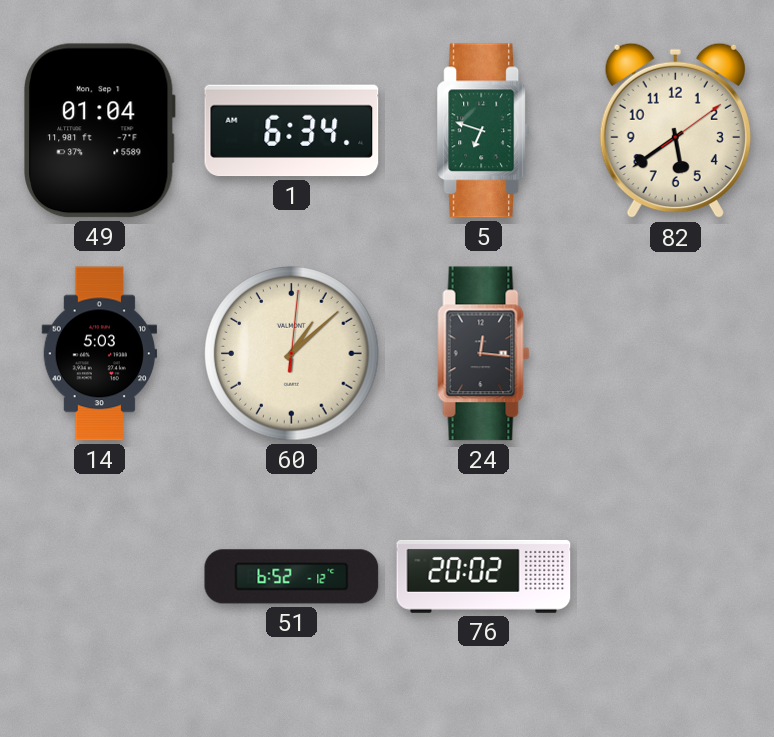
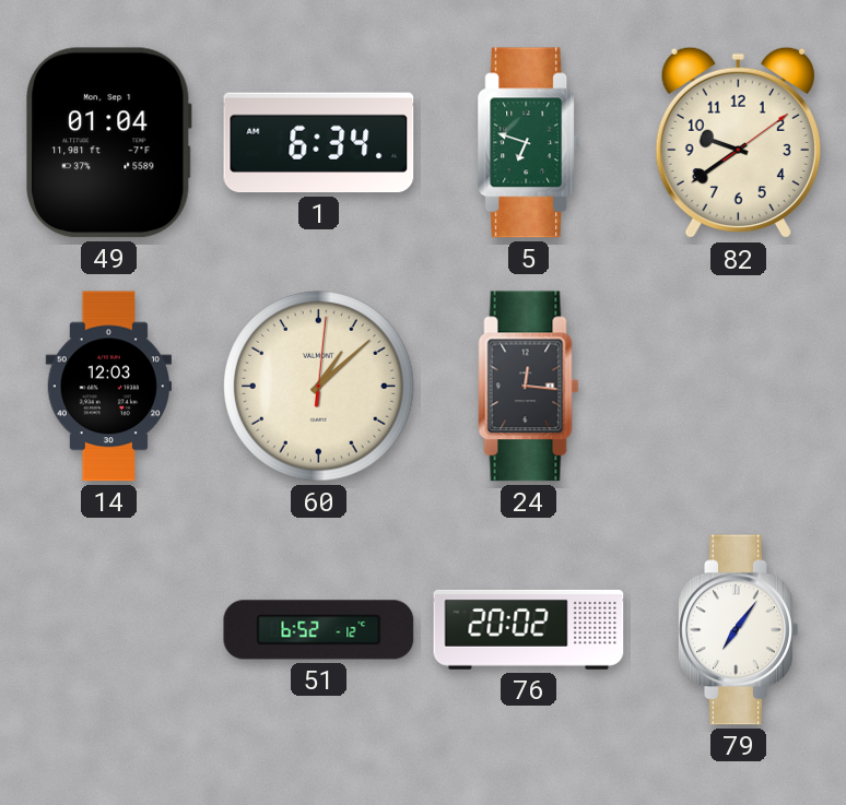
82: 5:39 -> 9:39 (738, 143)
14: 5:03 -> 12:03 (108, 387)
79: none -> 7:06 (739, 630)
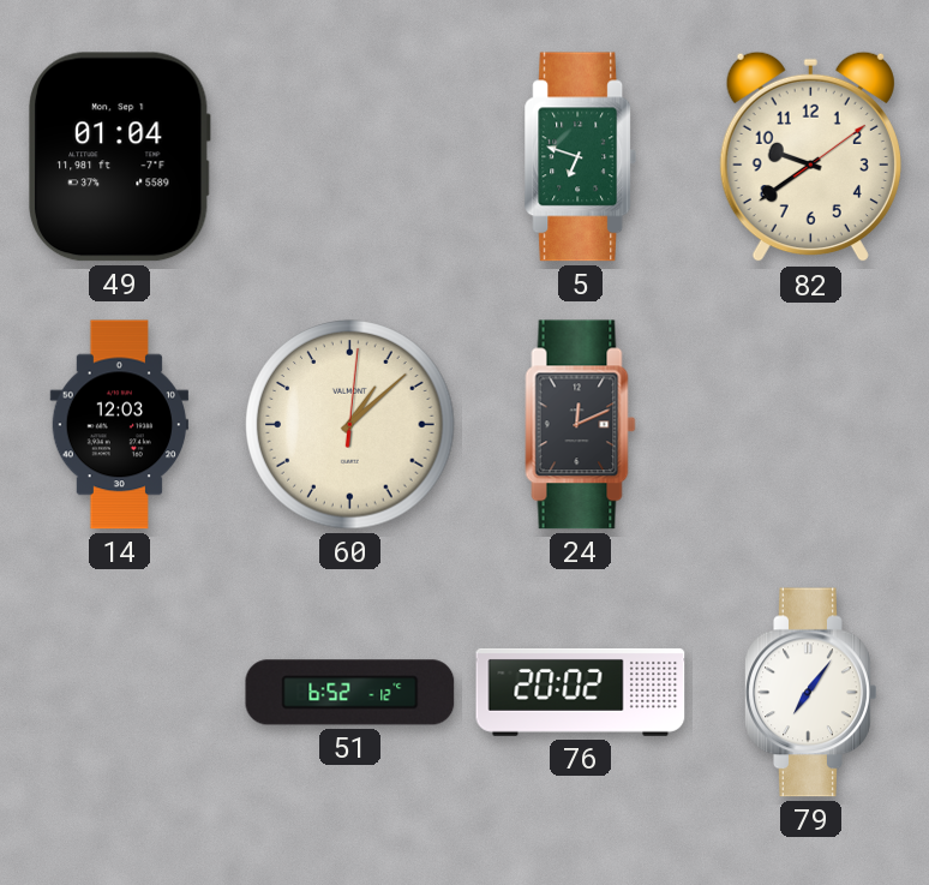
1: 6:34 -> none (319, 143)
24: 12:16 -> 12:11 (581, 425)
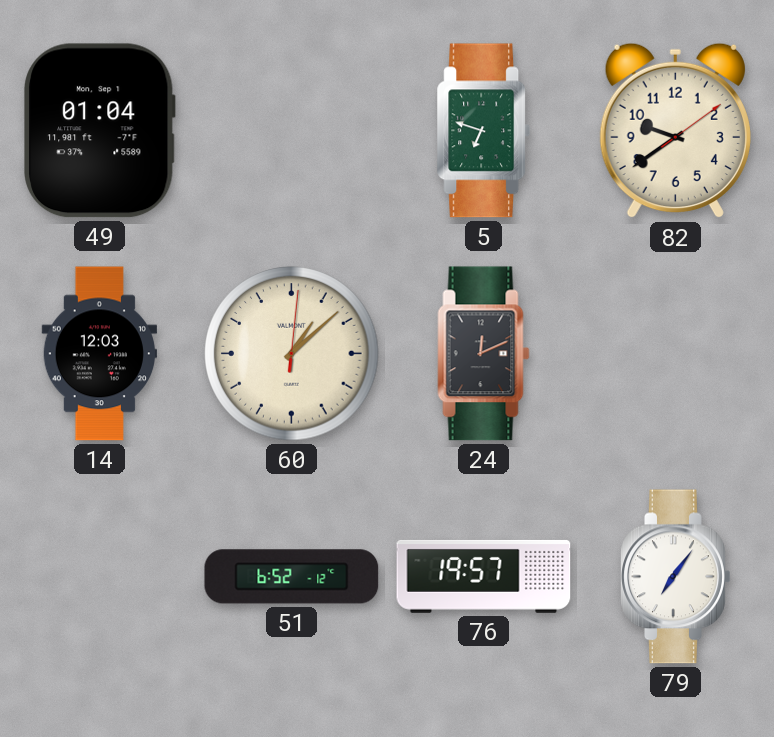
76: 20:02 -> 19:57 (484, 576)
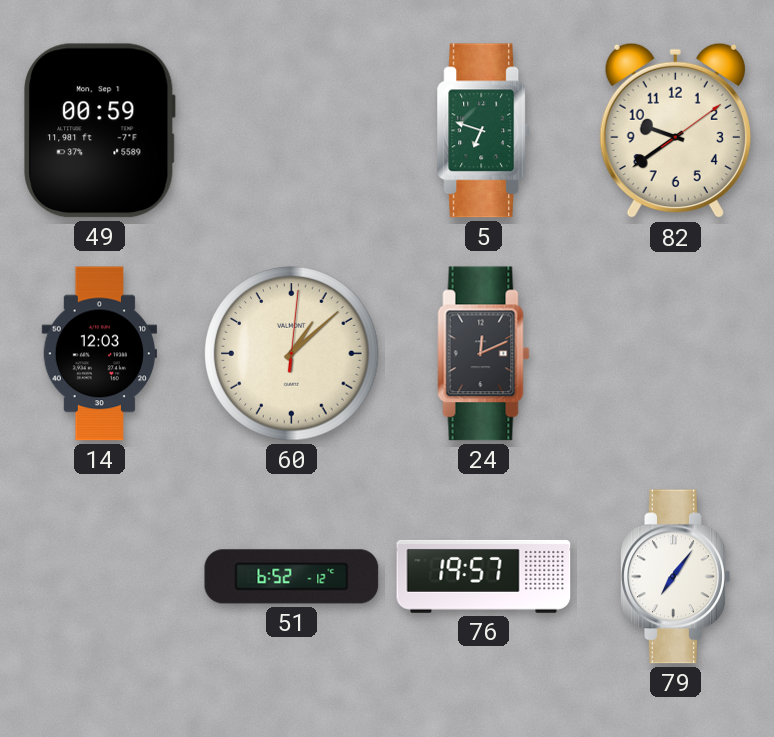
49: 01:04 -> 00:59 (100, 131)
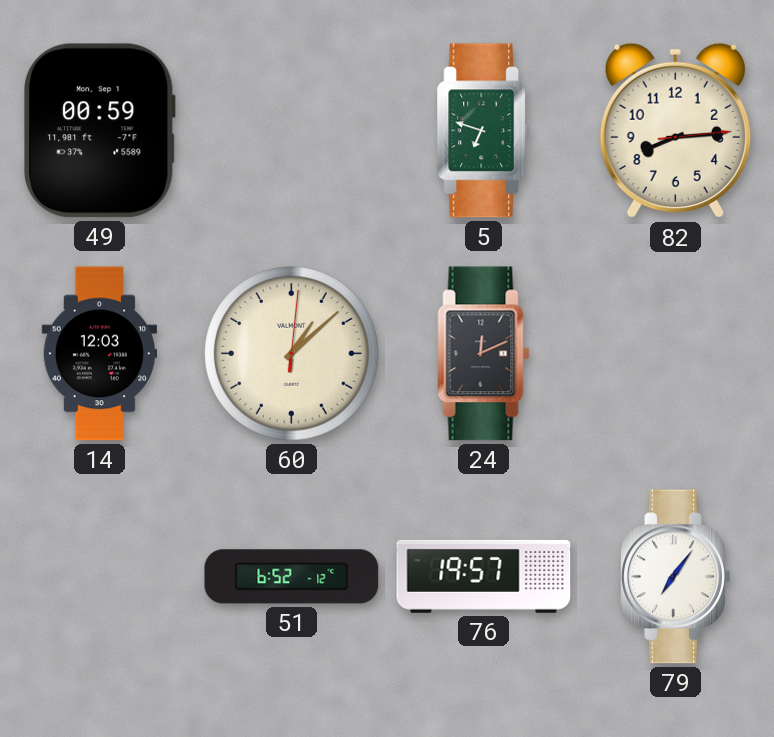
82: 9:39 -> 8:14 (675, 131)
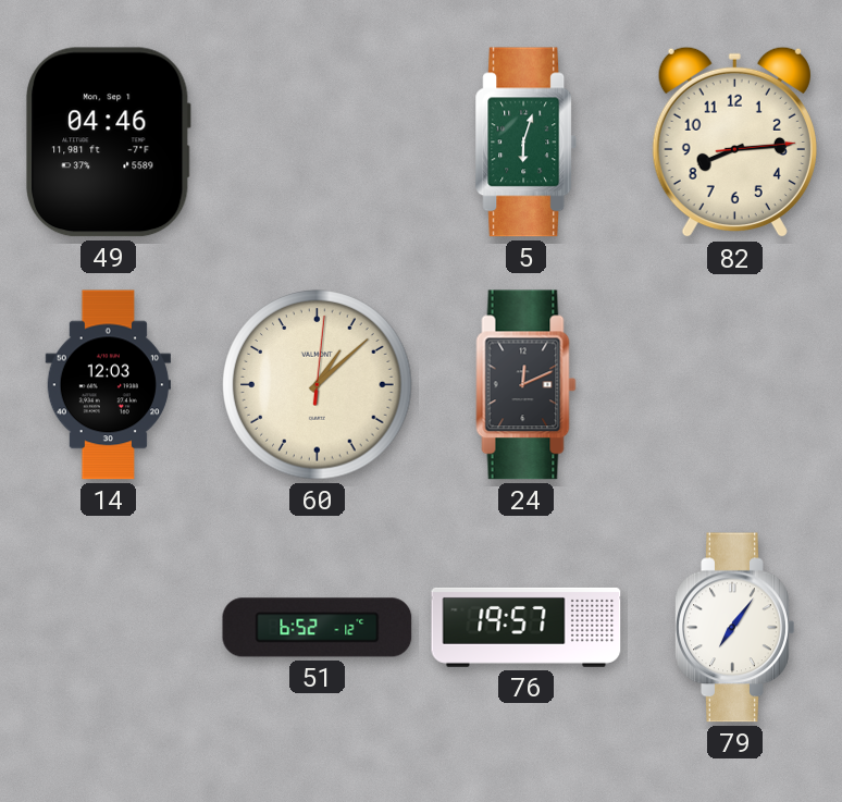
49: 00:59 -> 04:46 (109, 143)
5: 6:48 -> 6:03 (527, 143)
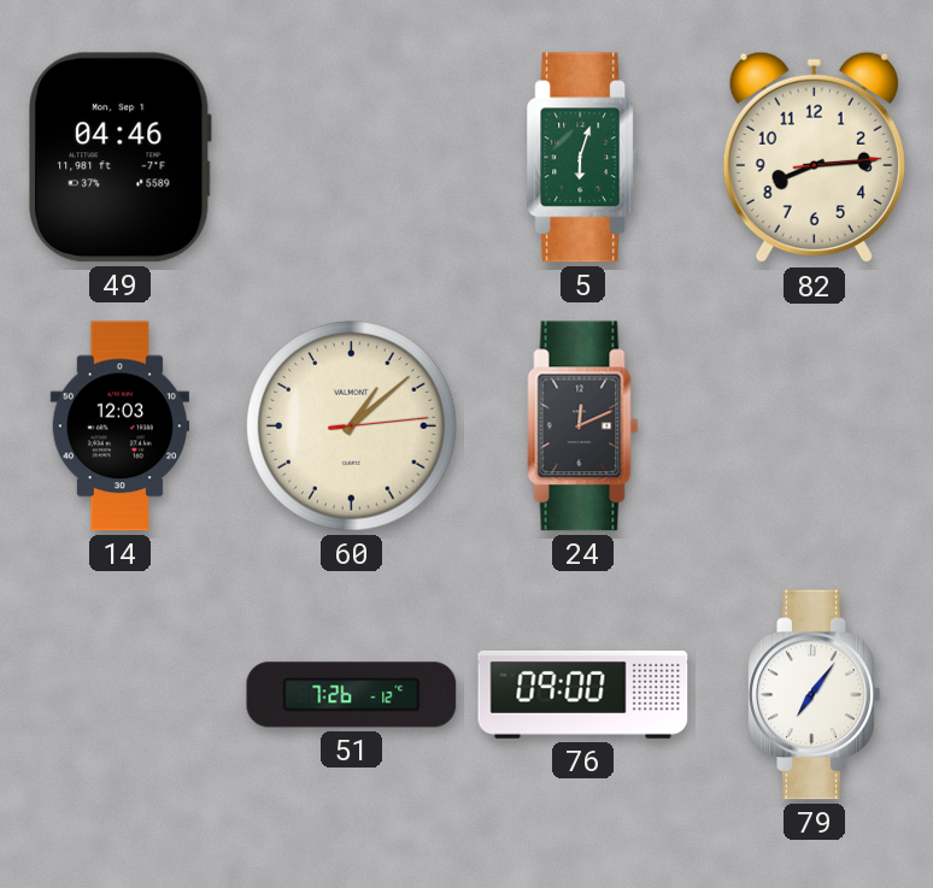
60: 1:08:01 -> 1:08:14 (352, 427)
51: 6:52 -> 7:26 (352, 695)
76: 19:57 -> 09:00 (583, 694)
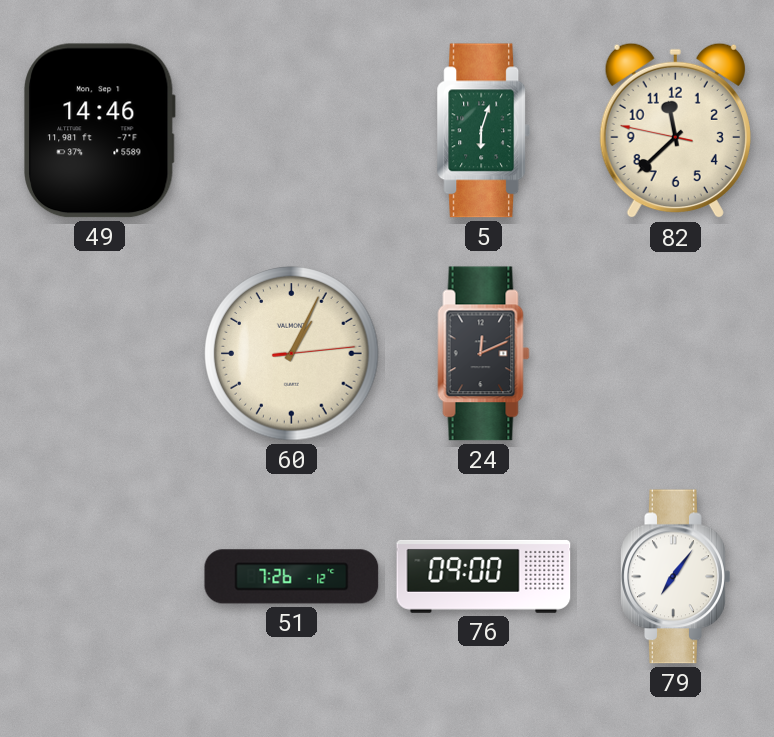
49: 04:46 -> 14:46 (100, 131)
82: 8:14 -> 11:37 (675, 131)
14: 12:03 -> none (119, 427)
60: 1:08 -> 1:04 (292, 354)
